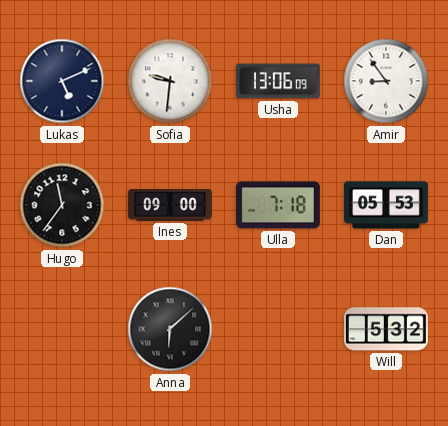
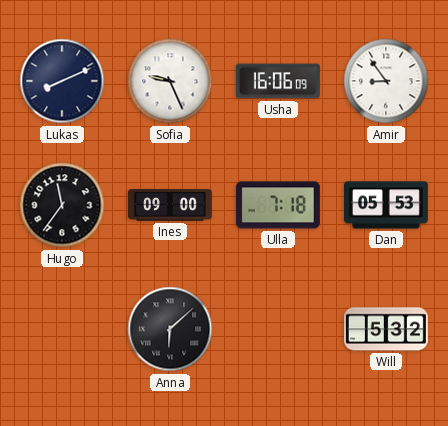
Lukas: 5:11 -> 8:11 (62, 81)
Sofia: 9:31 -> 9:26 (170, 81)
Usha: 13:06 -> 16:06 (278, 81)
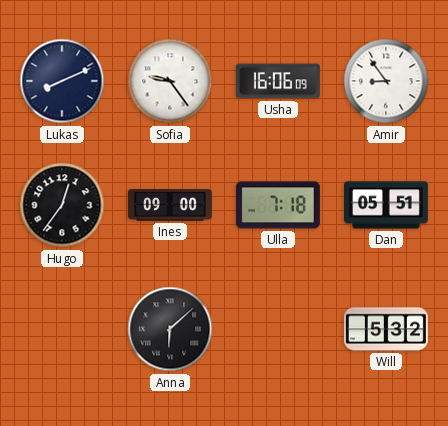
Sofia: 9:26 -> 9:24 (170, 81)
Hugo: 11:36 -> 12:36 (62, 205)
Dan: 05:53 -> 05:51 (386, 205)
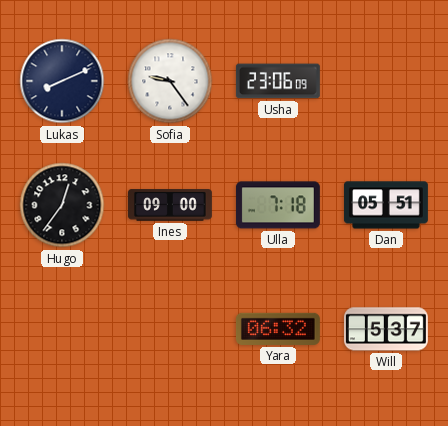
Usha: 16:06 -> 23:06 (278, 81)
Amir: 8:54 -> none (386, 81)
Anna: 6:08 -> none (170, 329)
Yara: none -> 06:32 (278, 329)
Will: 5:32 -> 5:37 (386, 329)
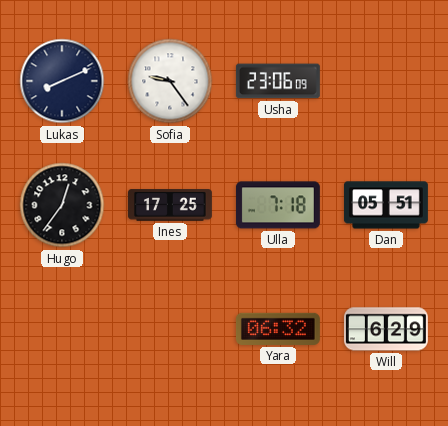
Ines: 09:00 -> 17:25 (170, 205)
Will: 5:37 -> 6:29 (386, 329)
